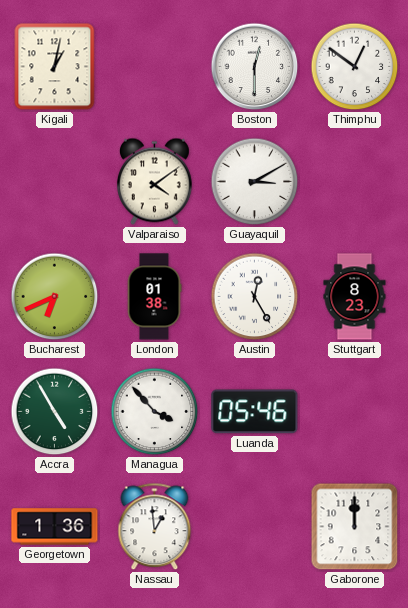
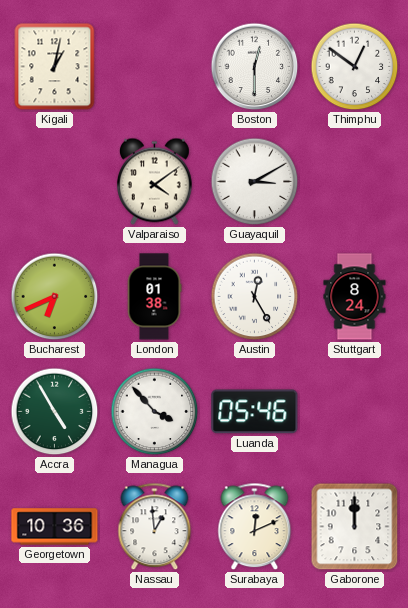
Stuttgart: 8:23 -> 8:24 (355, 297)
Georgetown: 1:36 -> 10:36 (55, 527)
Surabaya: none -> 12:11 (255, 527)
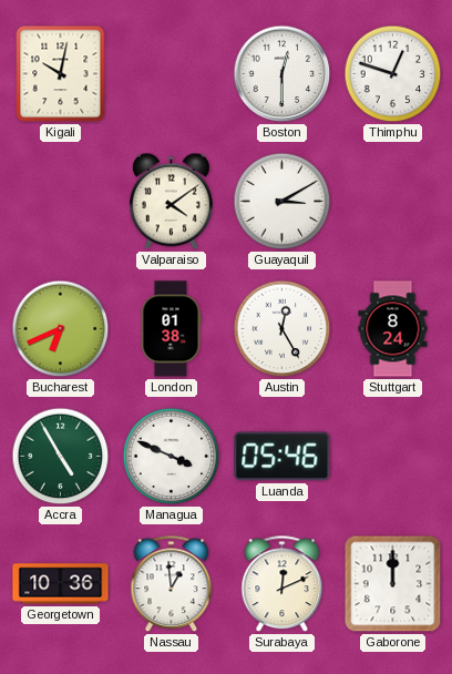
Kigali: 1:02 -> 10:02 (61, 74)
Thimphu: 12:51 -> 12:48 (393, 74)
Managua: 3:53 -> 3:49 (172, 457)
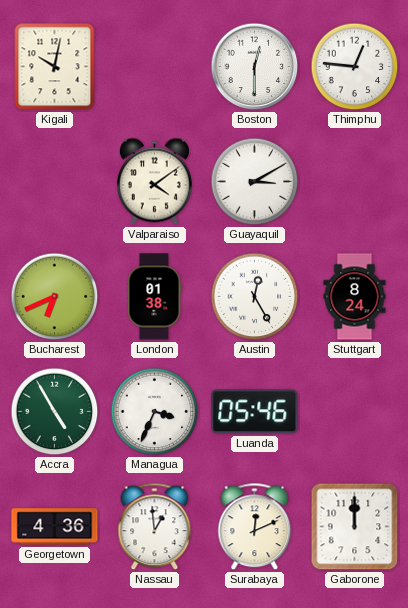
Thimphu: 12:48 -> 12:46 (355, 67)
Managua: 3:49 -> 3:34 (155, 412)
Georgetown: 10:36 -> 4:36 (55, 527)
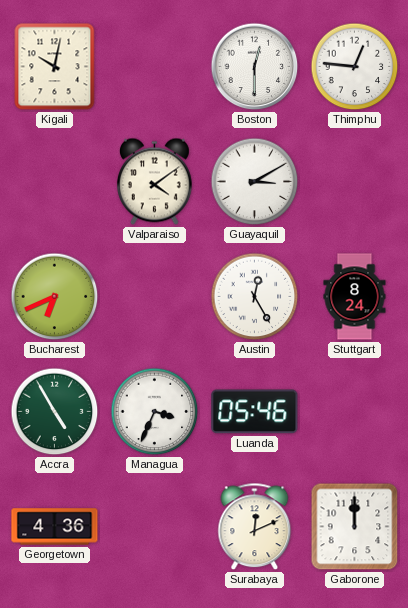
London: 01:38 -> none (154, 297)
Nassau: 12:59 -> none (155, 527)
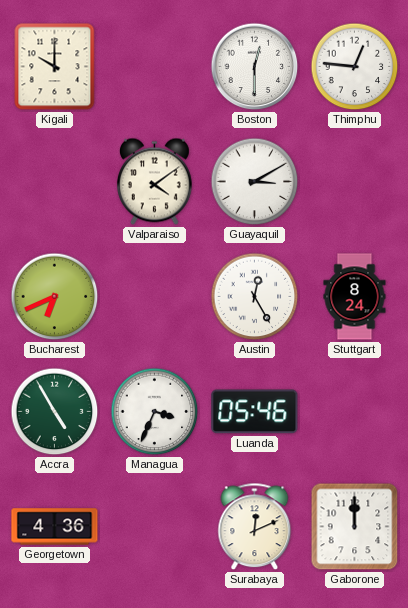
Kigali: 10:02 -> 10:00 (55, 67)
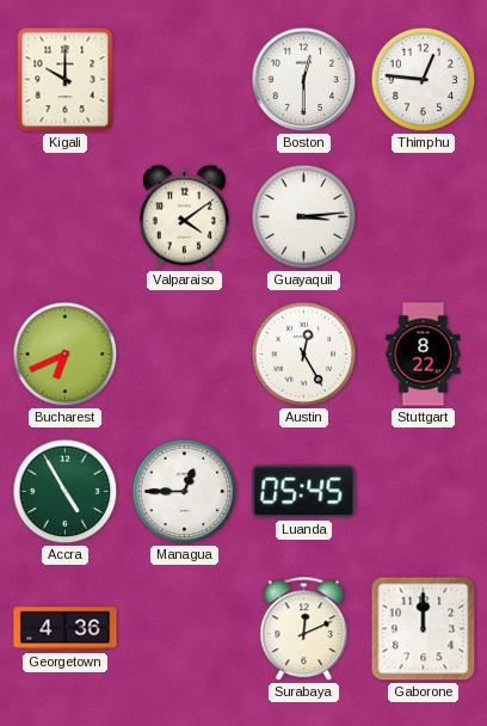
Guayaquil: 3:10 -> 3:14 (304, 217)
Stuttgart: 8:24 -> 8:22 (424, 355)
Managua: 3:34 -> 12:45 (185, 492)
Luanda: 05:46 -> 05:45 (304, 492)
